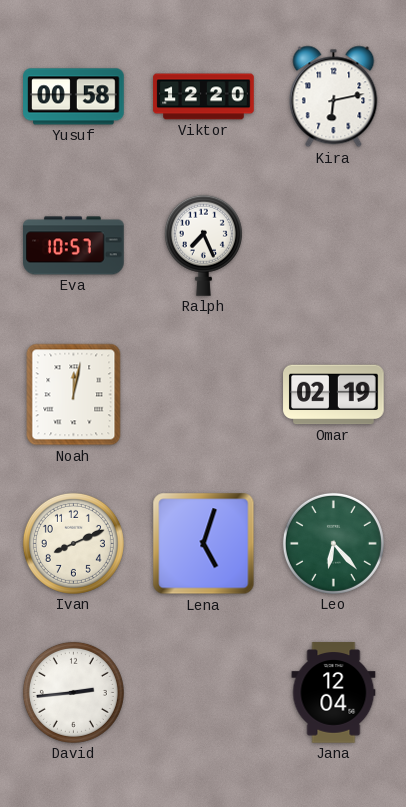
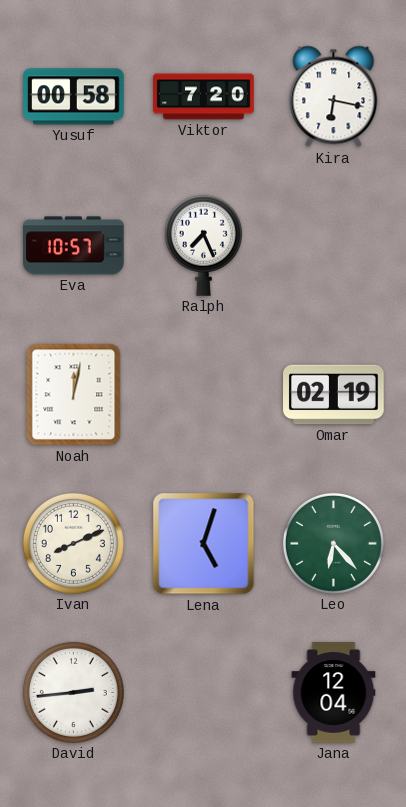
Viktor: 12:20 -> 7:20 (204, 97)
Kira: 6:13 -> 6:17 (334, 97)
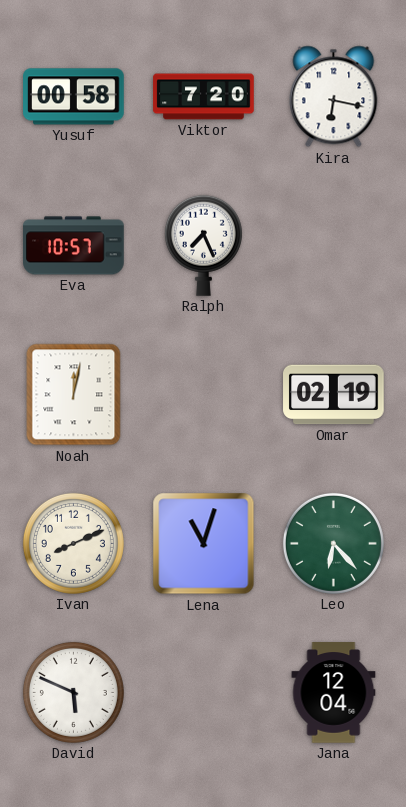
Lena: 5:03 -> 11:03 (204, 544)
David: 2:44 -> 5:49 (73, 692)
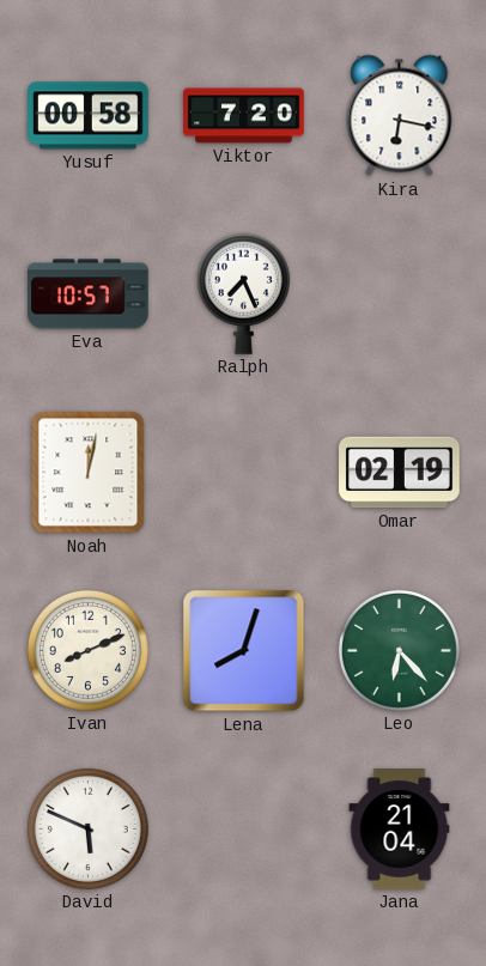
Lena: 11:03 -> 8:03 (244, 651)
Jana: 12:04 -> 21:04 (400, 830)
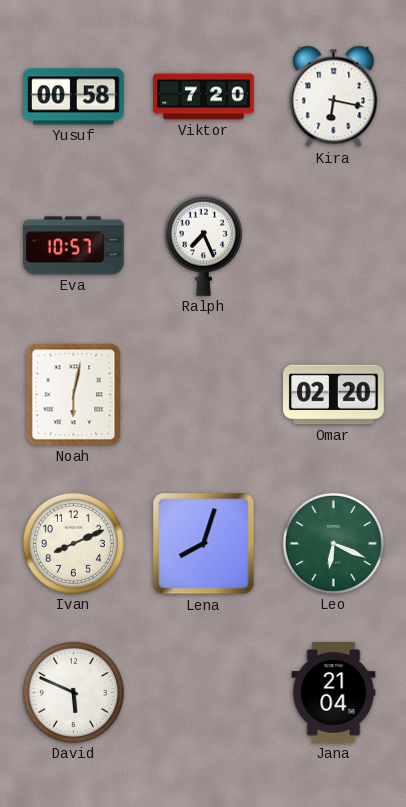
Noah: 12:02 -> 6:02 (74, 395)
Omar: 02:19 -> 02:20 (334, 395)
Leo: 6:23 -> 6:19 (333, 543)
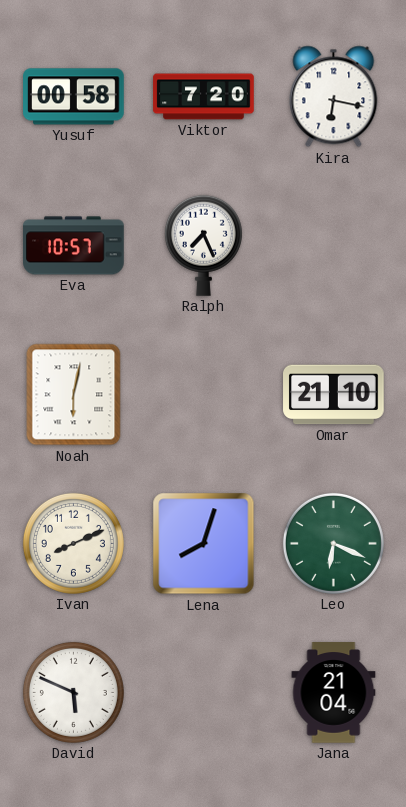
Omar: 02:20 -> 21:10 (334, 395)
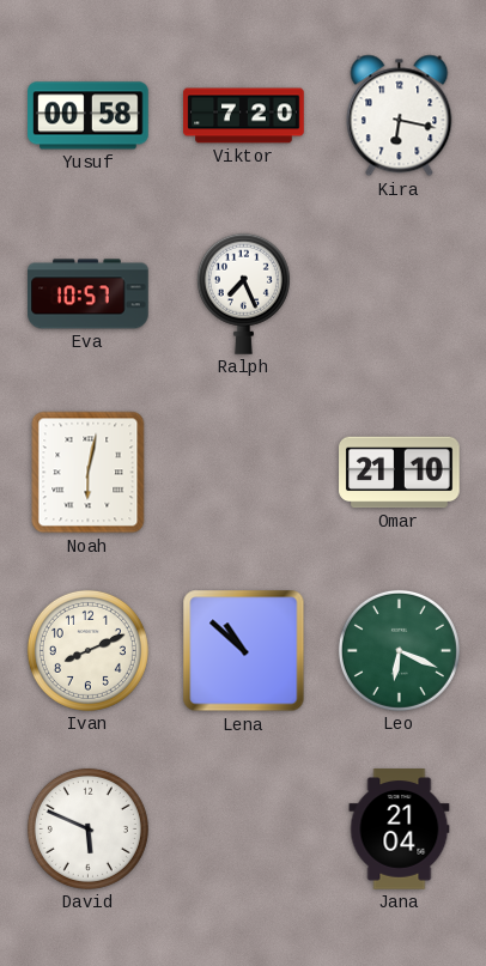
Lena: 8:03 -> 10:52 (244, 651)
